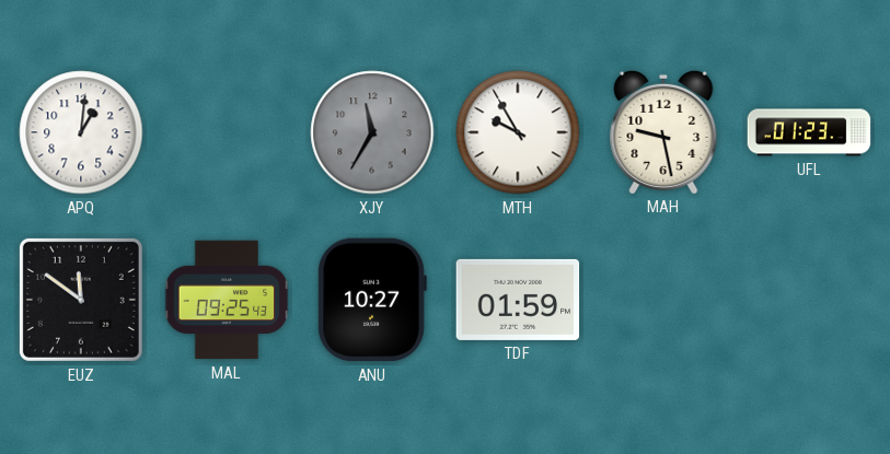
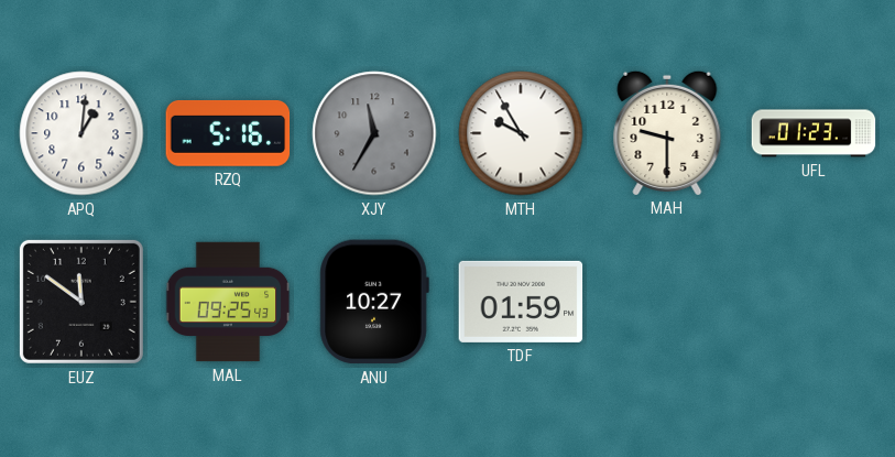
RZQ: none -> 5:16 (228, 133)
MAH: 9:28 -> 9:30 (667, 132)
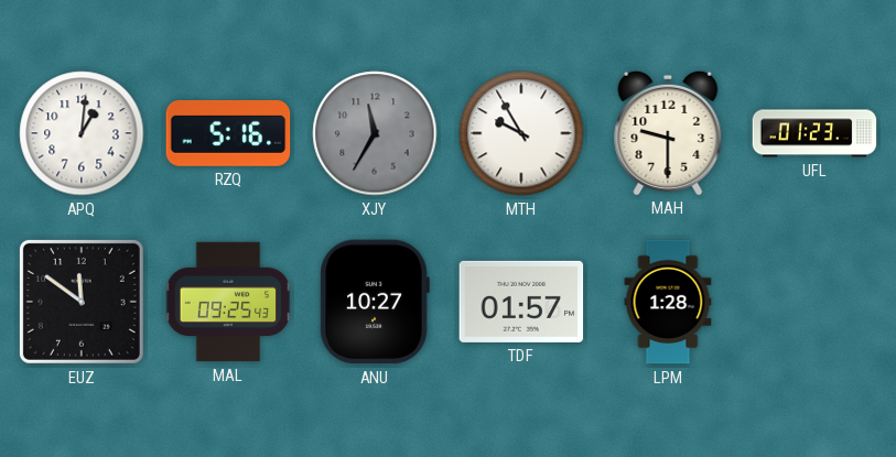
TDF: 01:59 -> 01:57 (521, 302)
LPM: none -> 1:28 (668, 302)
